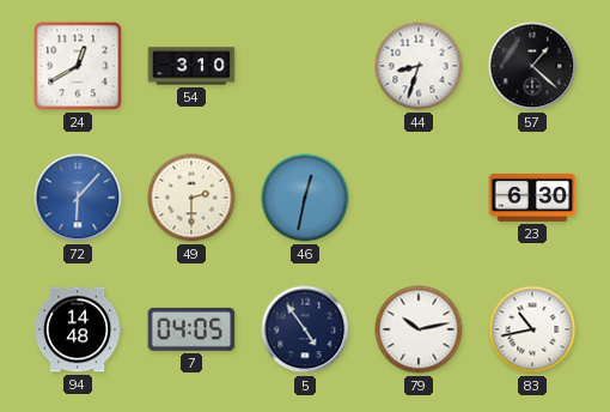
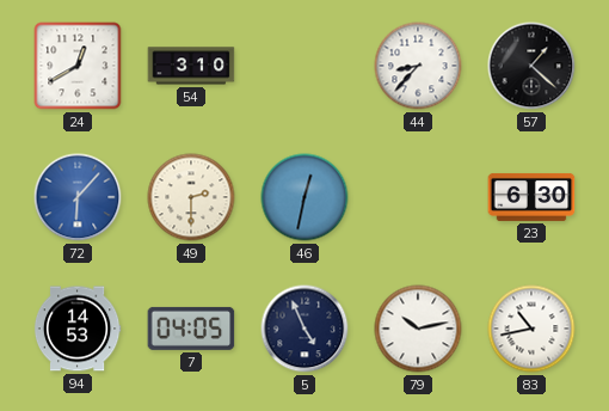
44: 8:33 -> 8:37 (418, 66)
94: 14:48 -> 14:53 (78, 329)
5: 4:54 -> 4:56 (304, 329)
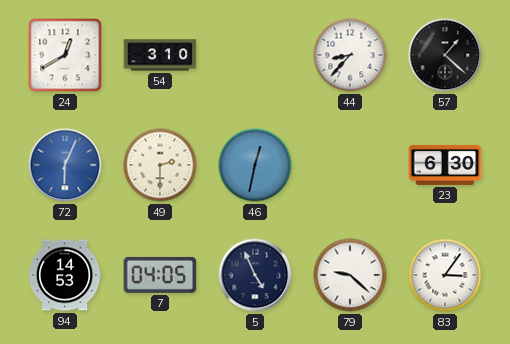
72: 6:07 -> 6:04 (65, 165)
79: 10:13 -> 9:22 (350, 275)
83: 10:43 -> 3:06 (445, 275)
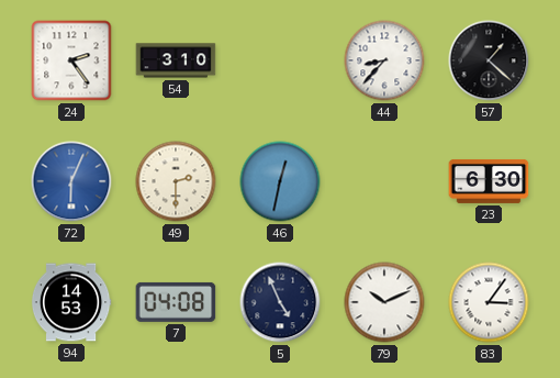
24: 12:40 -> 2:24 (71, 60)
7: 04:05 -> 04:08 (176, 302)
79: 9:22 -> 10:11 (384, 302)
